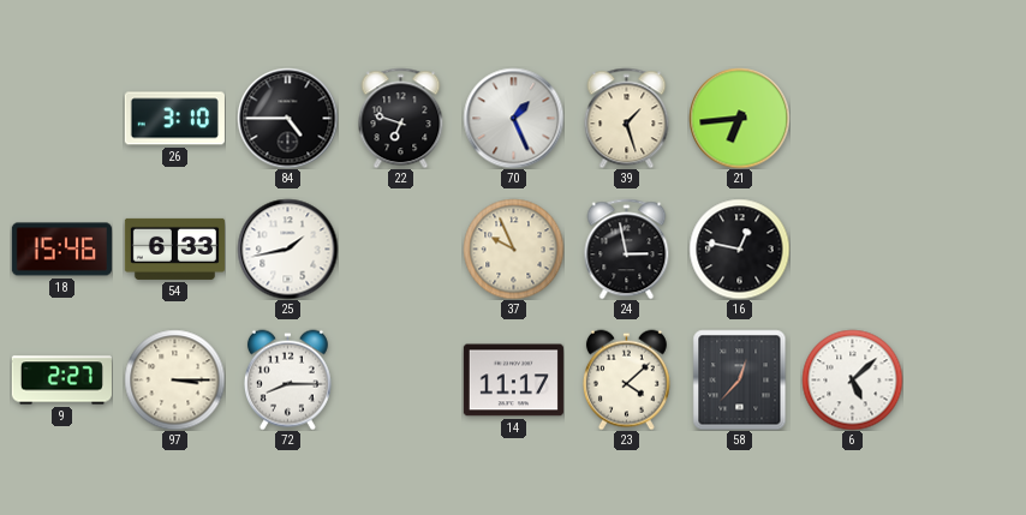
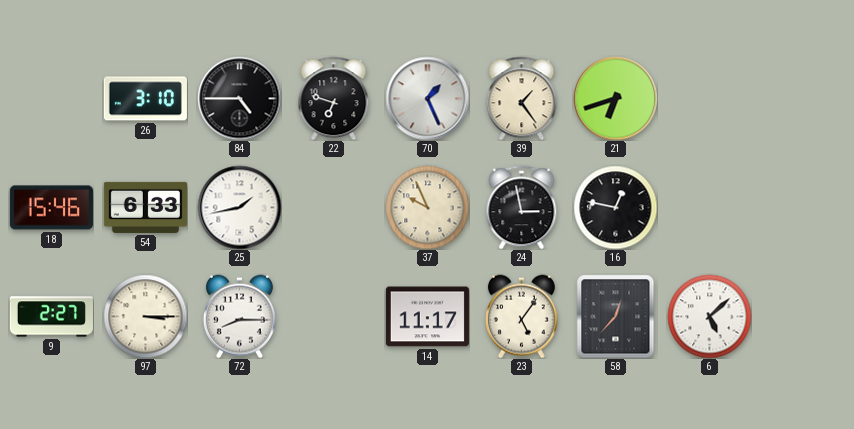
39: 1:27 -> 1:24 (522, 98)
21: 6:44 -> 6:42 (615, 98)
23: 4:08 -> 5:06 (521, 316)
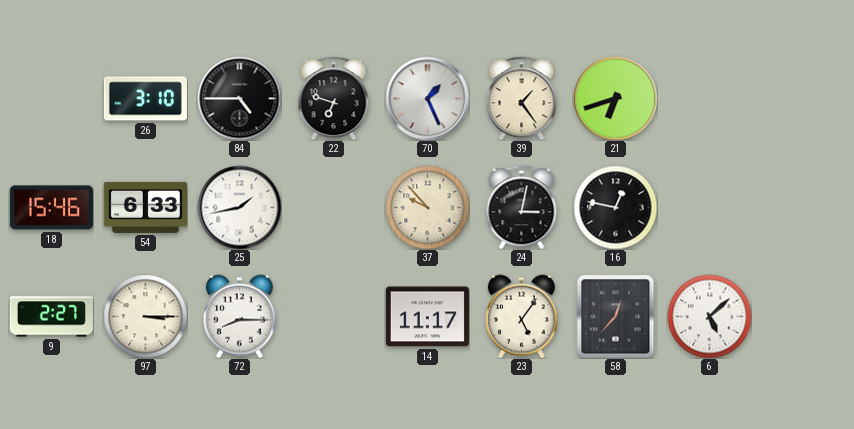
37: 9:56 -> 9:53 (427, 207)
24: 2:58 -> 3:02 (522, 207)
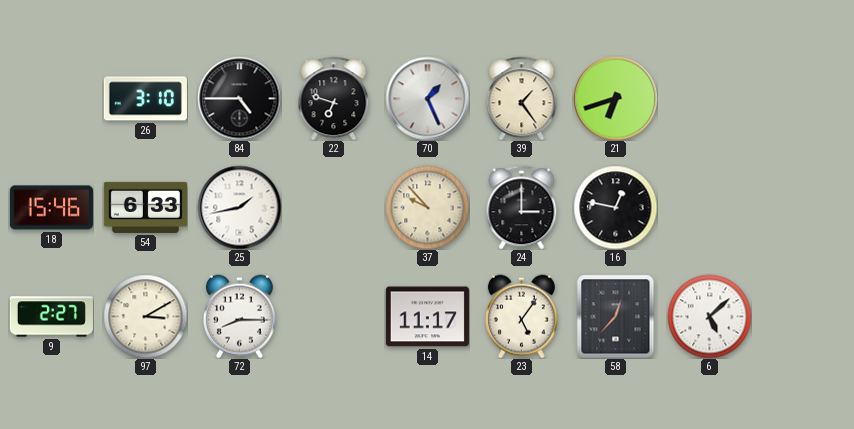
24: 3:02 -> 3:00 (522, 207)
97: 3:15 -> 3:10 (145, 316)
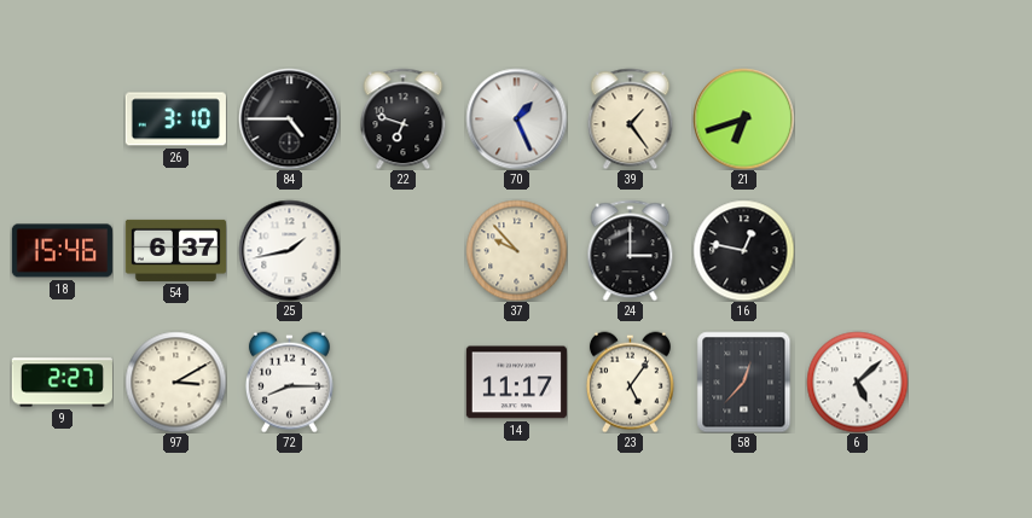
54: 6:33 -> 6:37 (175, 250)
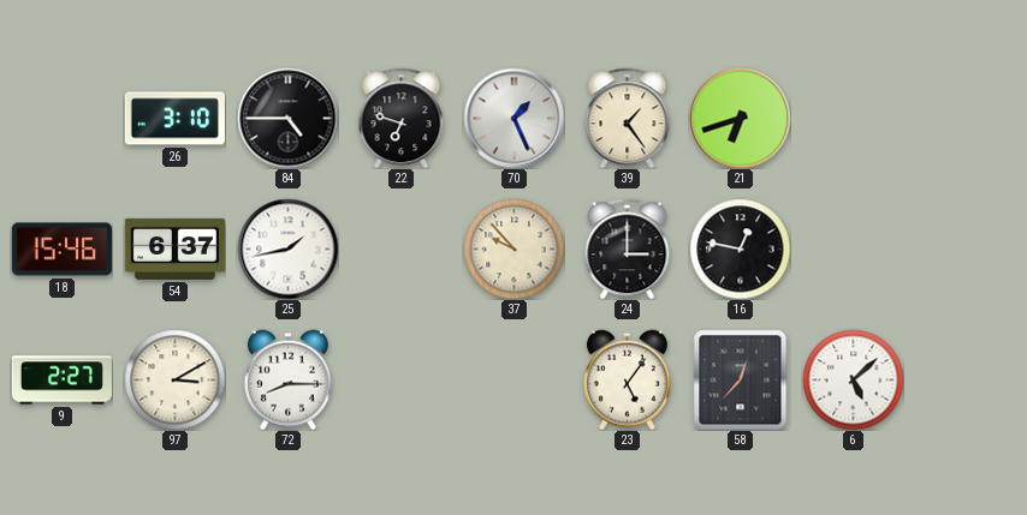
14: 11:17 -> none (516, 383)
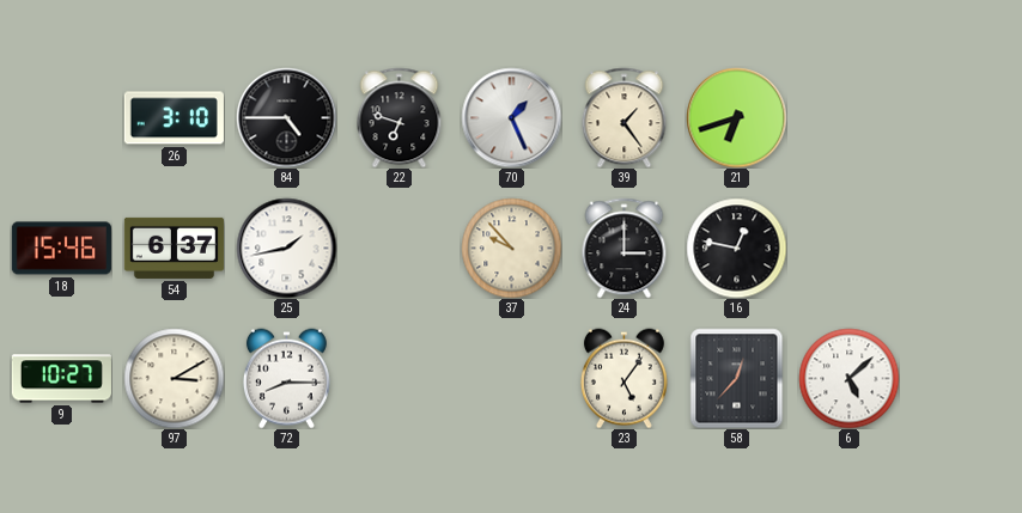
9: 2:27 -> 10:27 (61, 379)
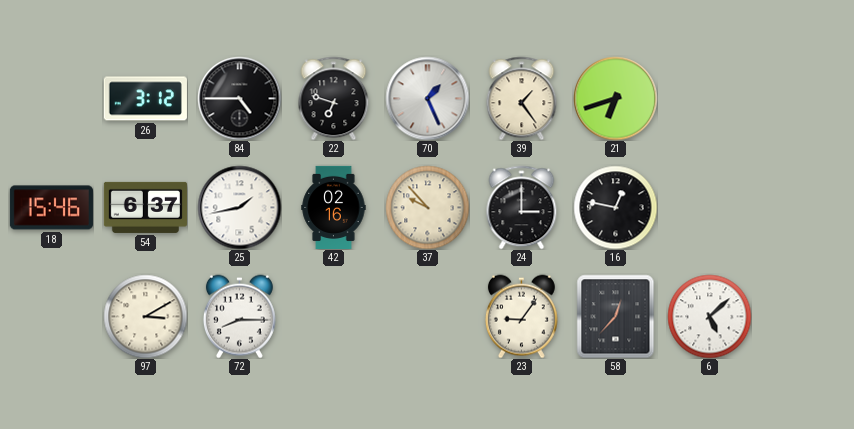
26: 3:10 -> 3:12 (145, 99)
42: none -> 02:16 (334, 207)
9: 10:27 -> none (61, 379)
23: 5:06 -> 9:06 (521, 316)
